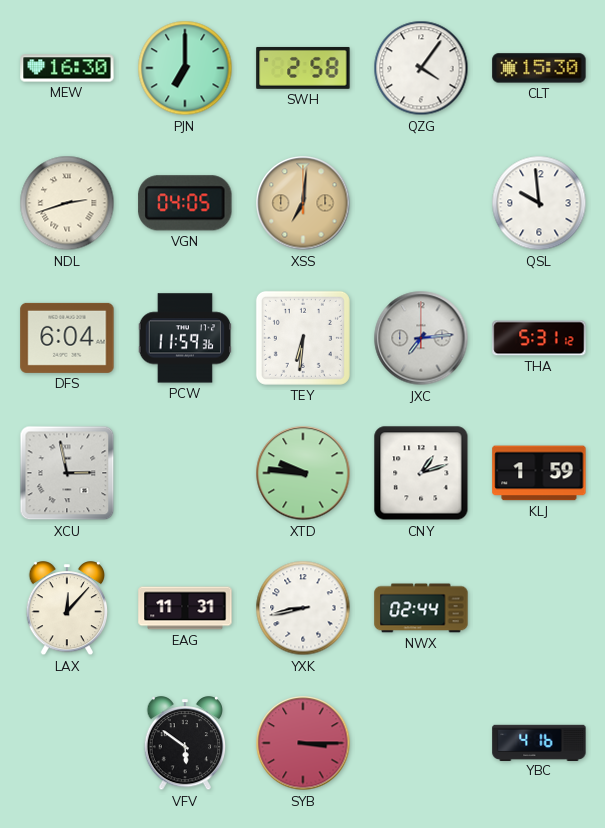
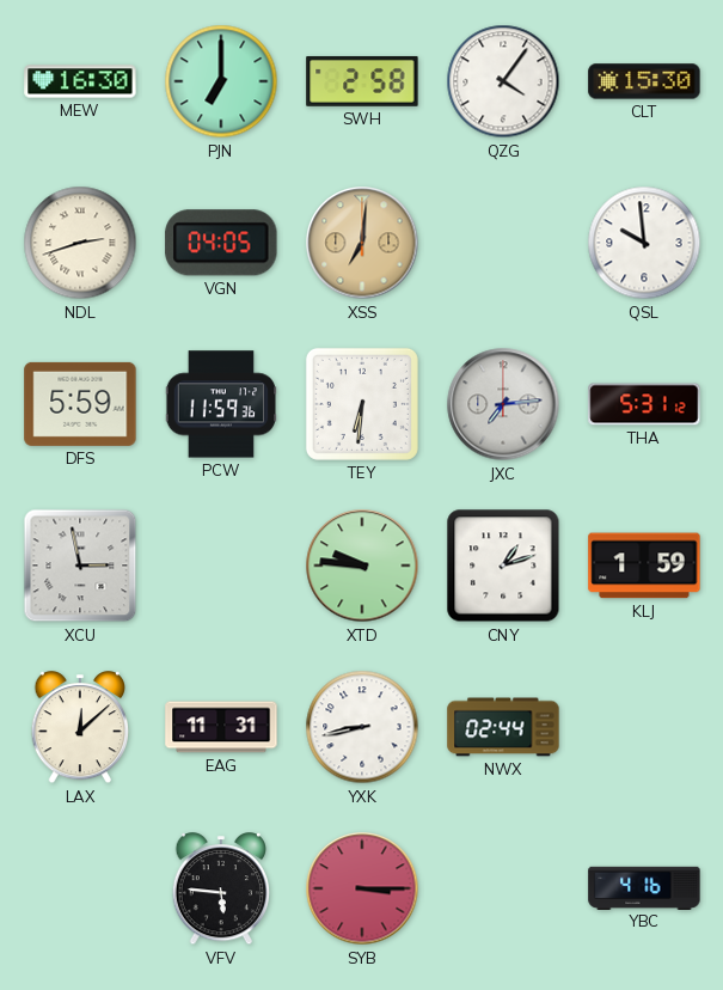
DFS: 6:04 -> 5:59 (80, 404)
LAX: 12:07 -> 12:08 (80, 728)
VFV: 5:51 -> 5:46 (221, 890)
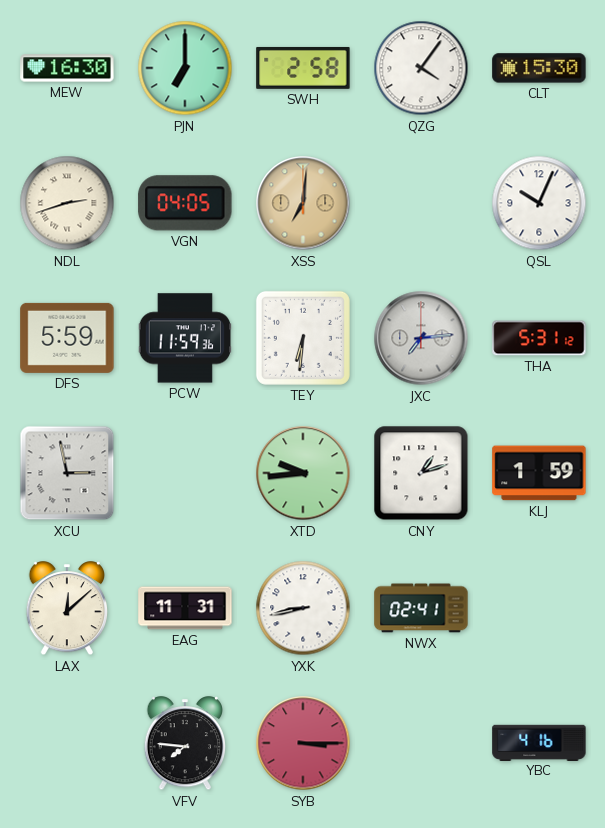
QSL: 9:59 -> 10:04 (539, 203)
XTD: 9:46 -> 9:44 (303, 473)
NWX: 02:44 -> 02:41 (421, 608)
VFV: 5:46 -> 7:46 (185, 744)
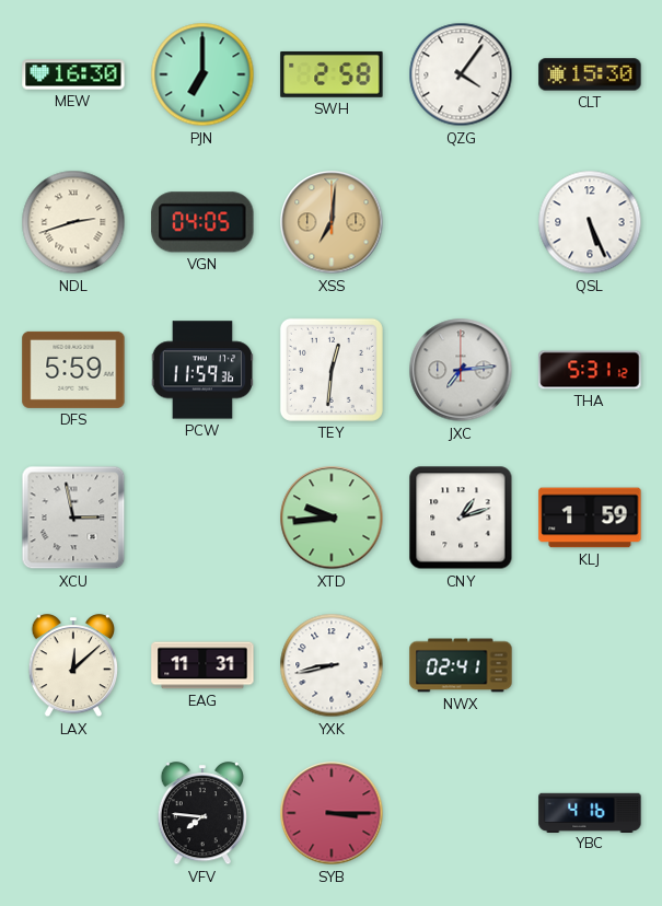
QSL: 10:04 -> 5:26 (590, 222)
TEY: 6:31 -> 12:31 (332, 370)
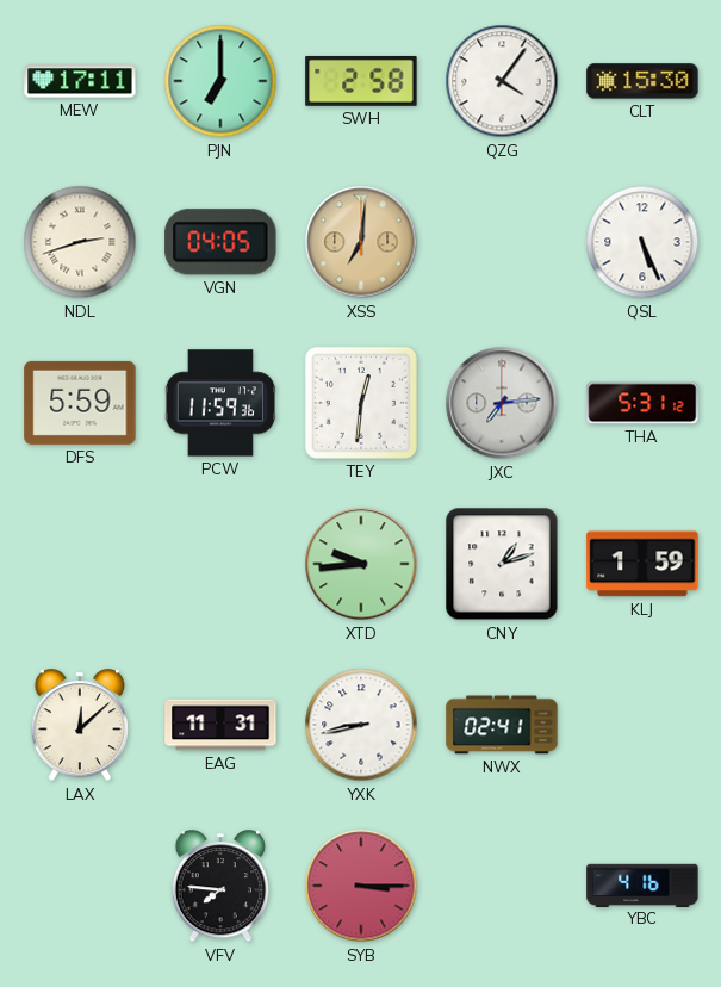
MEW: 16:30 -> 17:11 (80, 81)
XCU: 2:58 -> none (73, 518)
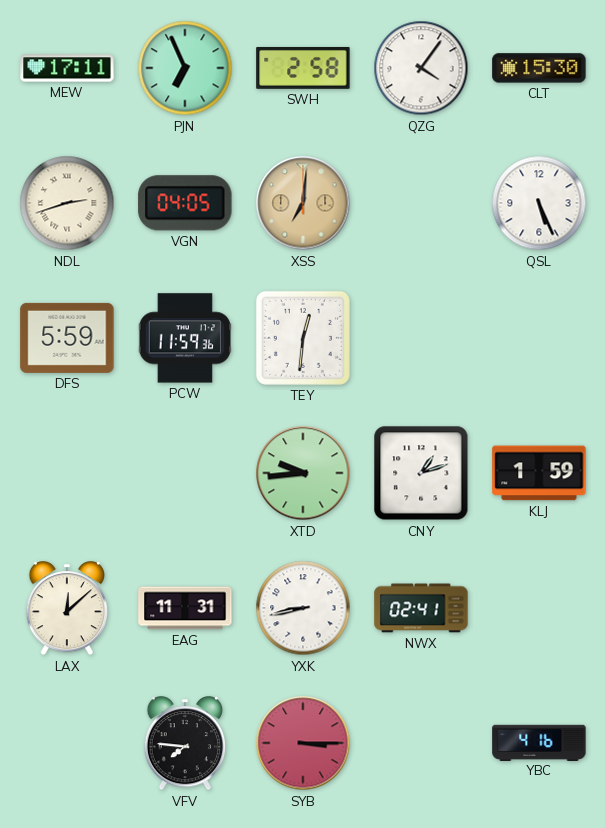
PJN: 7:00 -> 6:56 (185, 68)
JXC: 7:14 -> none (502, 403)
THA: 5:31 -> none (642, 403)
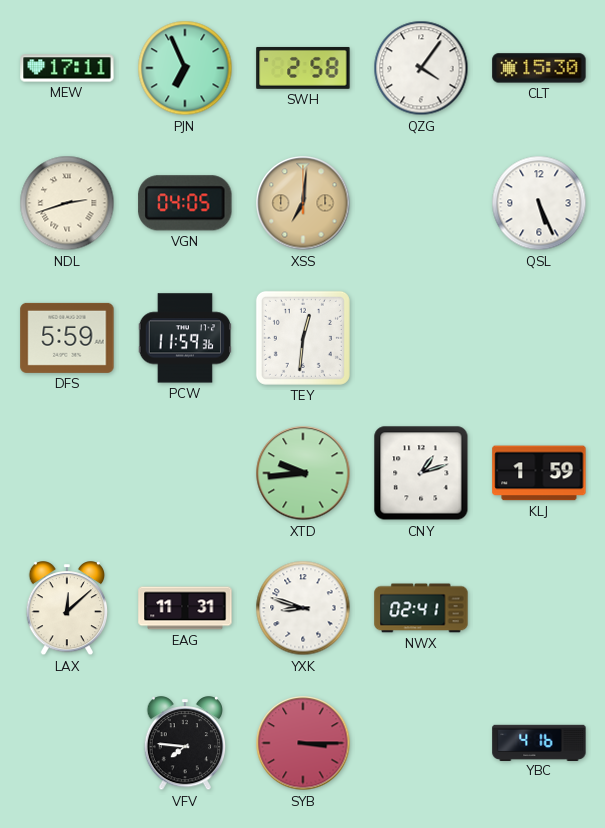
YXK: 8:43 -> 8:48 (303, 608)
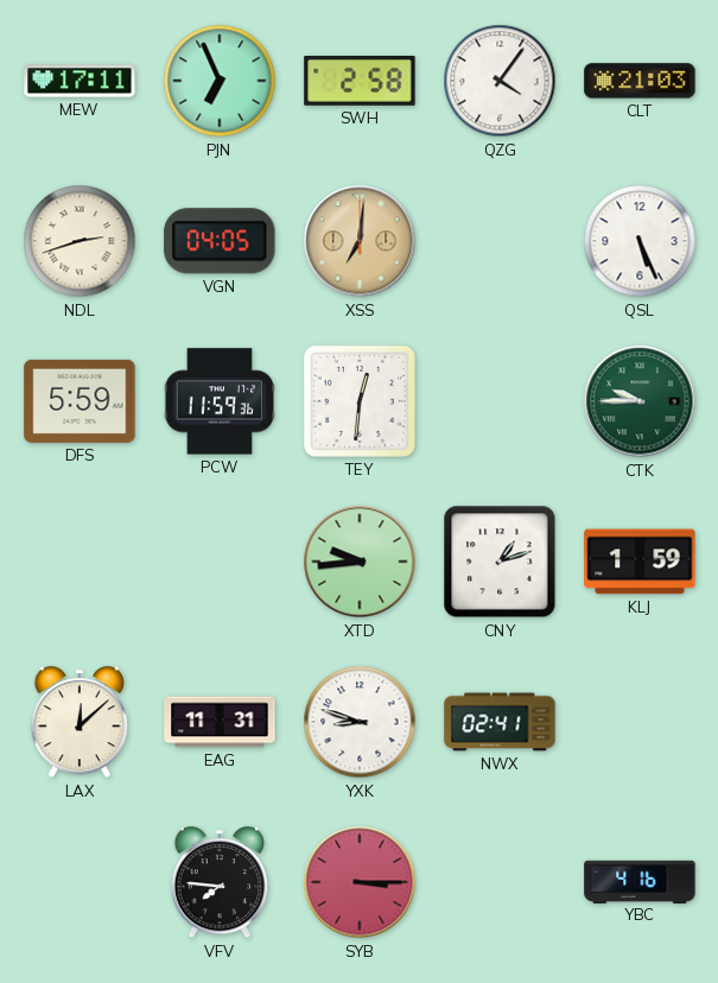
CLT: 15:30 -> 21:03 (640, 81)
CTK: none -> 9:45 (640, 401)
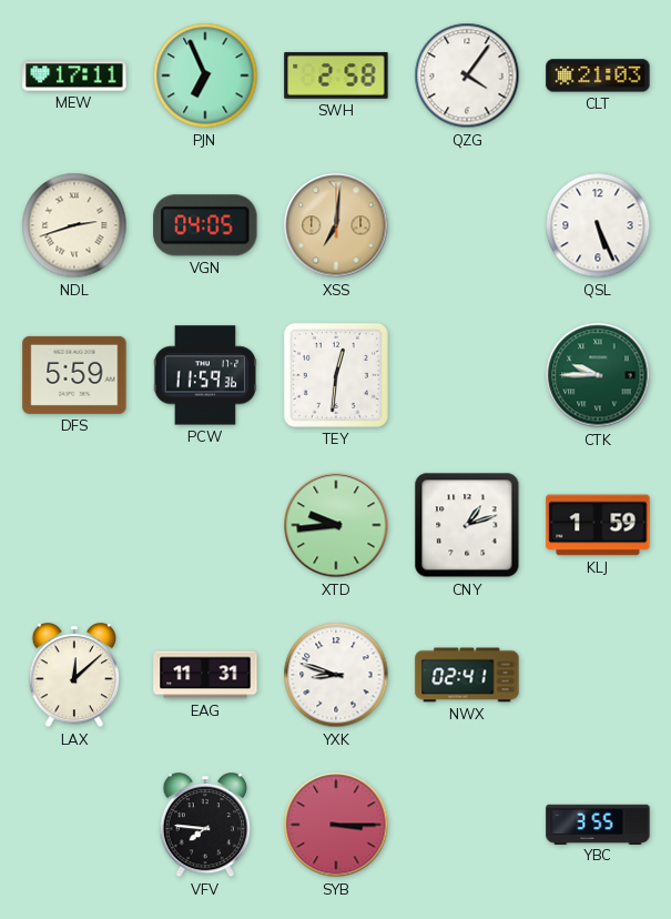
YBC: 4:16 -> 3:55 (598, 824)
